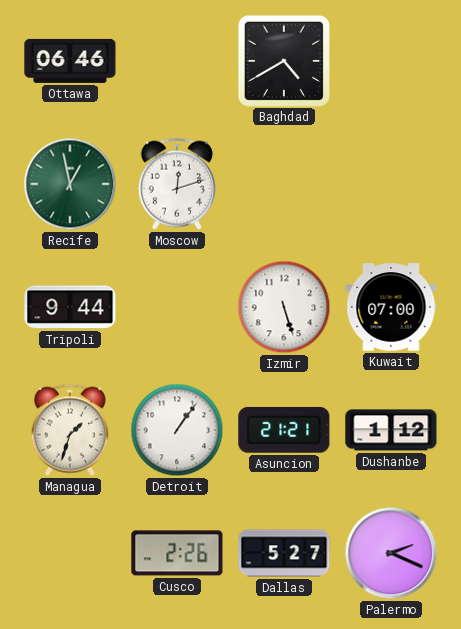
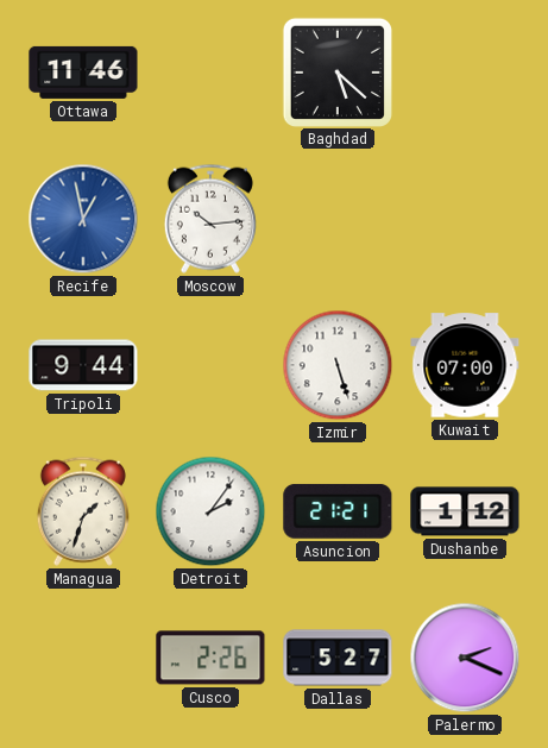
Ottawa: 06:46 -> 11:46 (83, 73)
Baghdad: 4:40 -> 5:22 (336, 71)
Recife dial: green -> blue (83, 219)
Moscow: 12:12 -> 10:14 (210, 219)
Detroit: 1:06 -> 2:06 (210, 511)
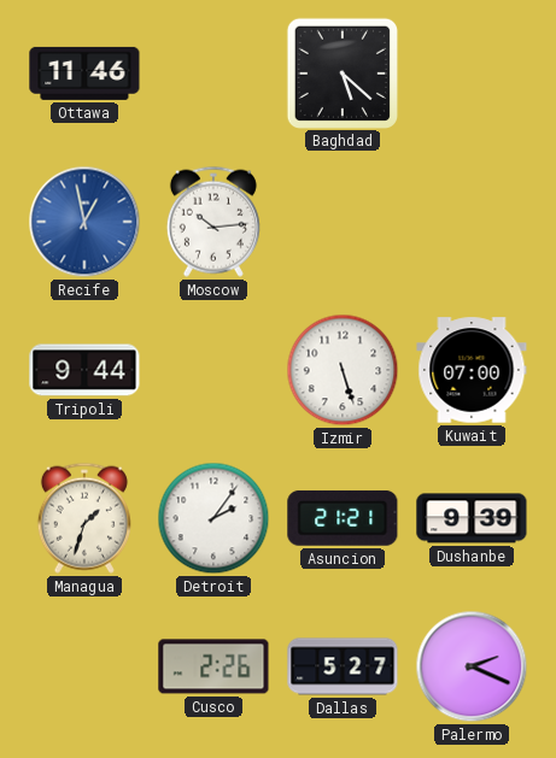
Dushanbe: 1:12 -> 9:39 (472, 518)
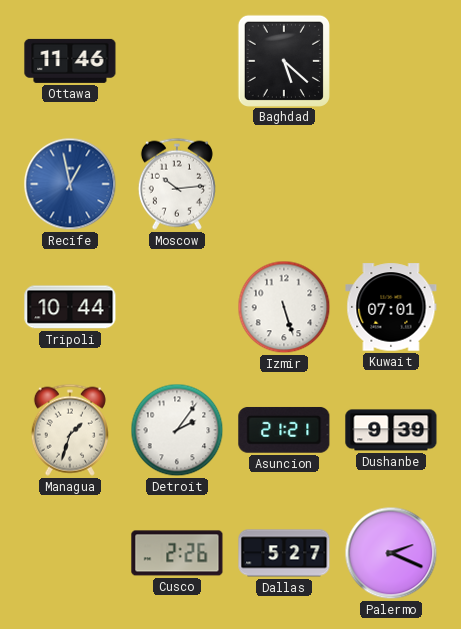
Tripoli: 9:44 -> 10:44 (70, 307)
Kuwait: 07:00 -> 07:01 (391, 307)
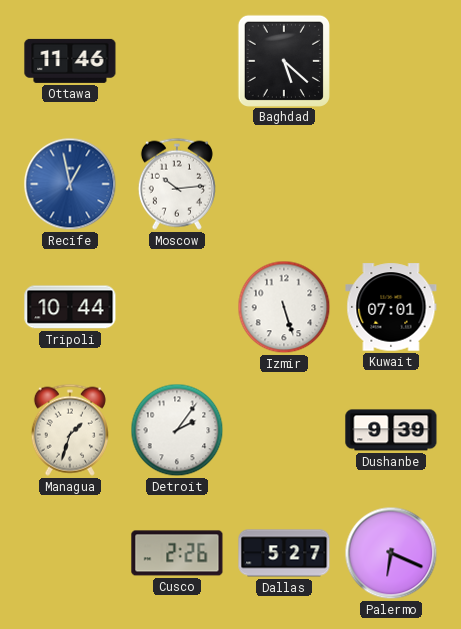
Asuncion: 21:21 -> none (284, 430)
Palermo: 2:19 -> 6:19 (391, 553)
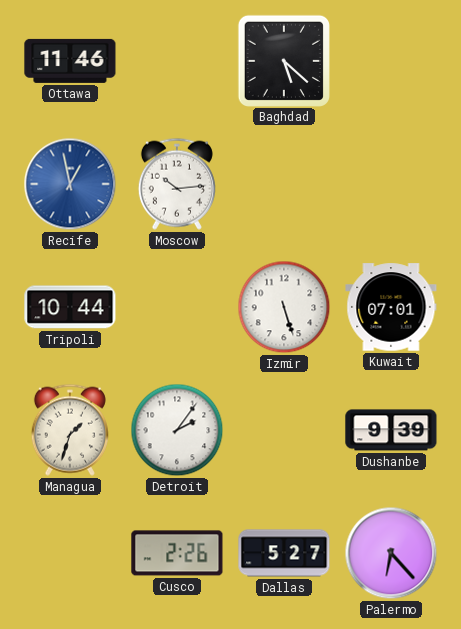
Palermo: 6:19 -> 6:23 (391, 553)
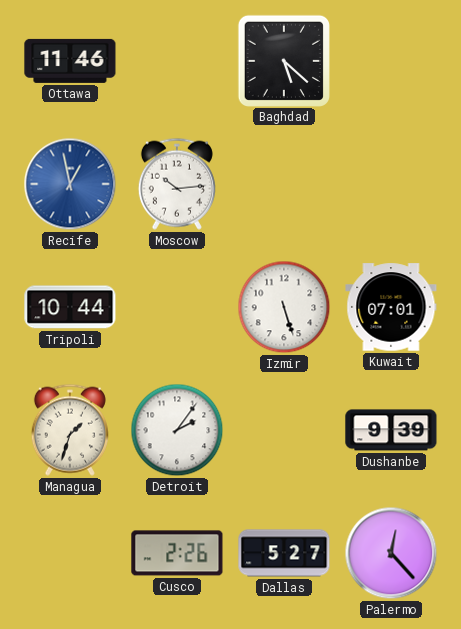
Palermo: 6:23 -> 12:23 (391, 553)
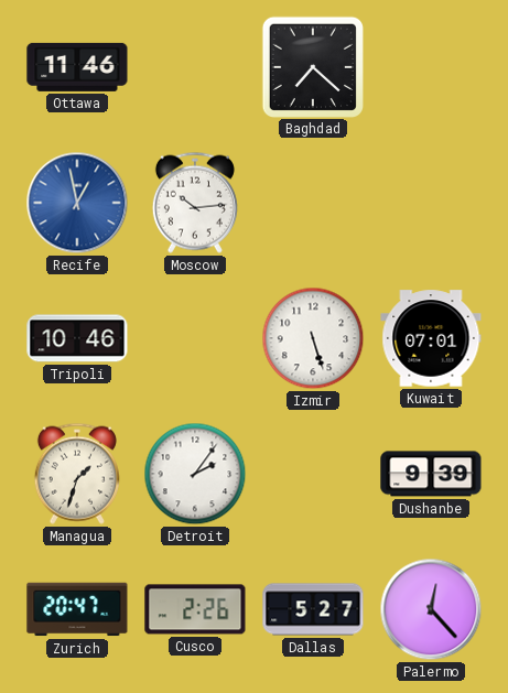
Baghdad: 5:22 -> 7:22 (312, 66)
Tripoli: 10:44 -> 10:46 (77, 338)
Zurich: none -> 20:47 (77, 609)
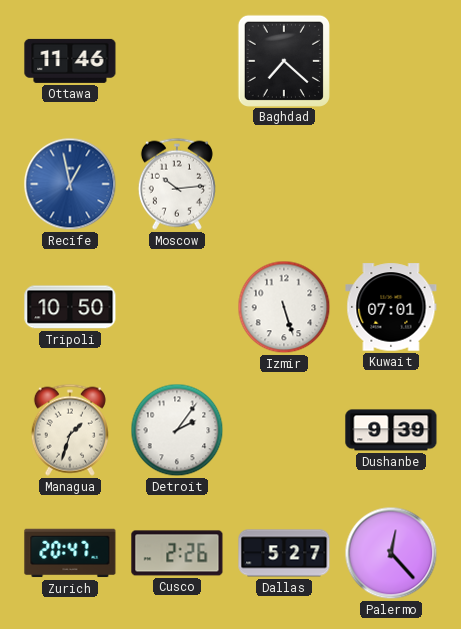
Tripoli: 10:46 -> 10:50 (70, 307)
